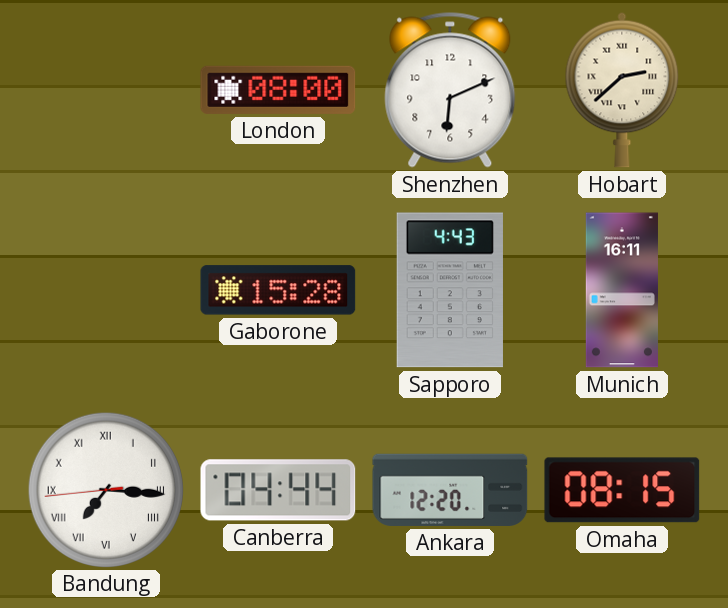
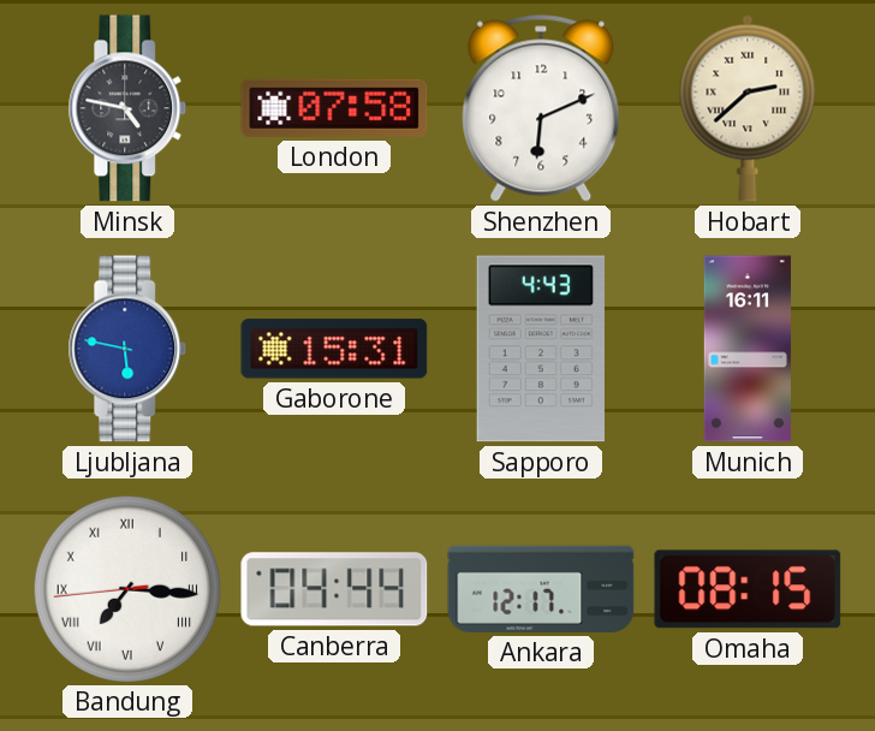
Minsk: none -> 4:47 (127, 108)
London: 08:00 -> 07:58 (334, 108)
Ljubljana: none -> 5:47 (127, 349)
Gaborone: 15:28 -> 15:31 (334, 349)
Ankara: 12:20 -> 12:17 (541, 589)
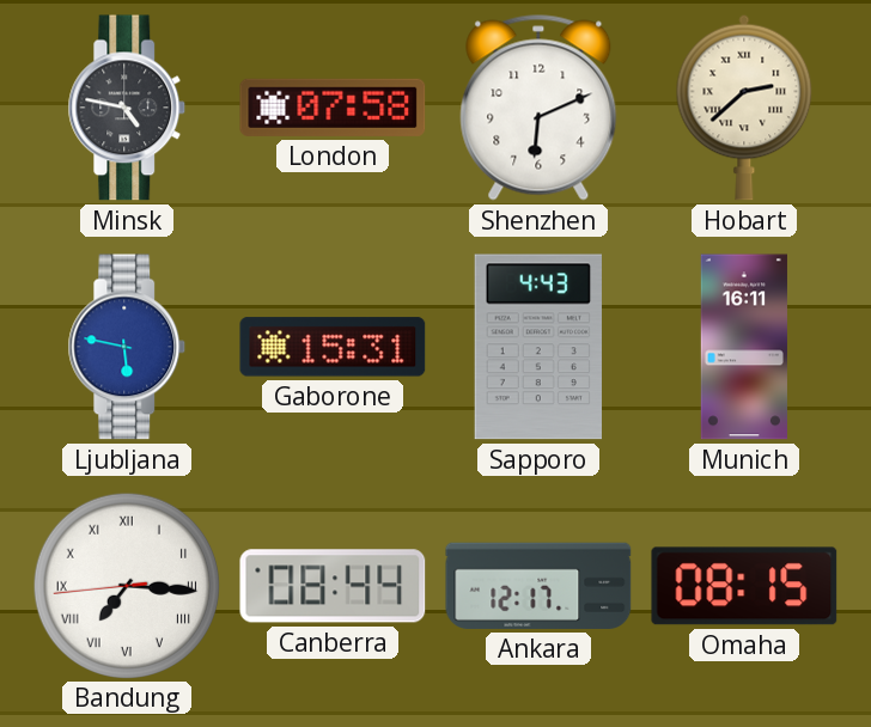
Canberra: 04:44 -> 08:44 (333, 586)
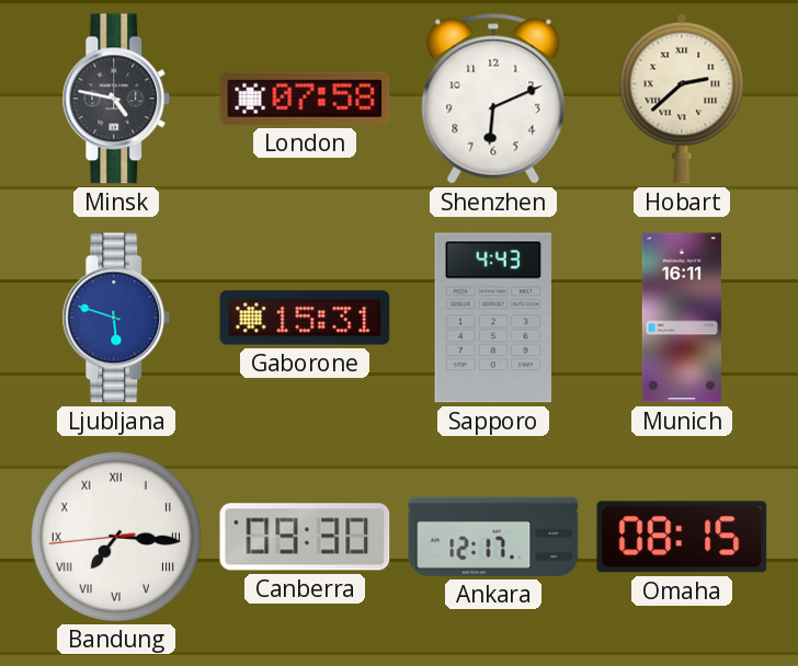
Ljubljana: 5:47 -> 5:48 (116, 318)
Canberra: 08:44 -> 09:30 (305, 537)
